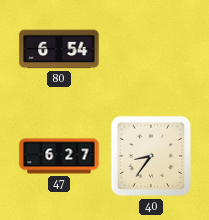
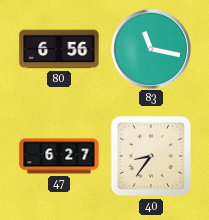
80: 6:54 -> 6:56 (59, 49)
83: none -> 11:17 (150, 48)
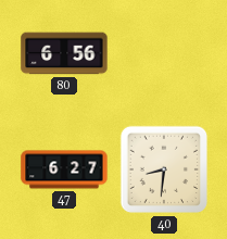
83: 11:17 -> none (150, 48)
40: 8:36 -> 8:31 (164, 169)
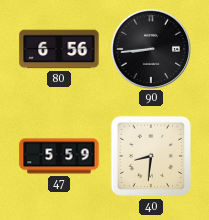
90: none -> 8:44 (150, 48)
47: 6:27 -> 5:59 (59, 156)
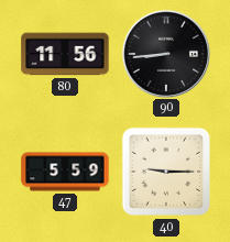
80: 6:56 -> 11:56 (65, 54)
40: 8:31 -> 9:15 (166, 172)
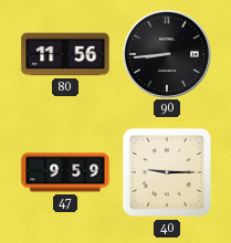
47: 5:59 -> 9:59 (65, 172)
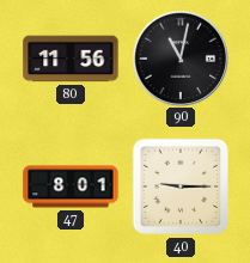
90: 8:44 -> 11:02 (179, 57)
47: 9:59 -> 8:01 (71, 186)
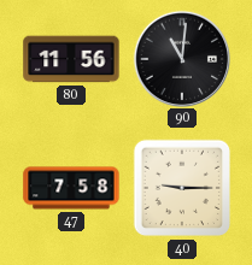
90: 11:02 -> 11:01 (181, 58)
47: 8:01 -> 7:58 (71, 188)
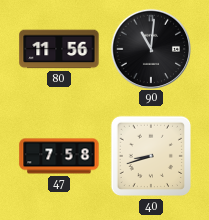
40: 9:15 -> 8:42 (151, 156)
